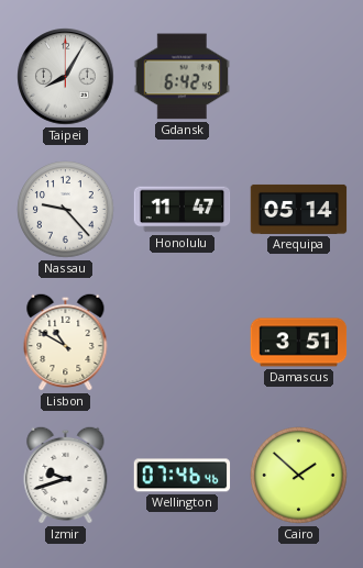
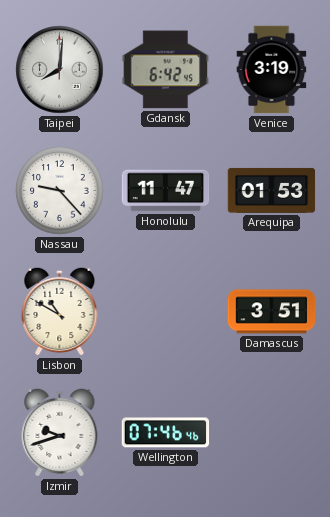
Taipei: 8:05 -> 8:01 (60, 70)
Venice: none -> 3:19 (272, 70)
Arequipa: 05:14 -> 01:53 (272, 190)
Cairo: 1:52 -> none (299, 476)
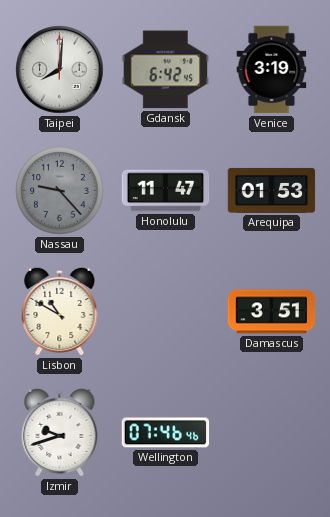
Nassau dial: white -> grey (60, 191)
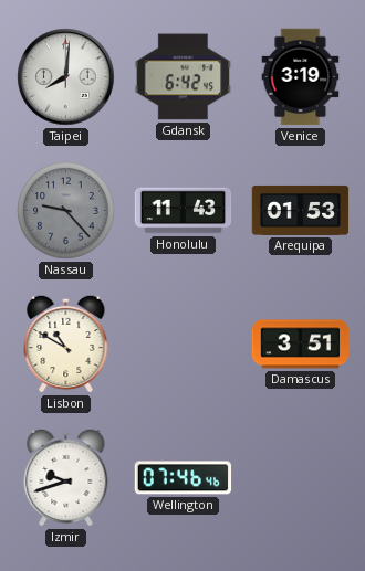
Honolulu: 11:47 -> 11:43 (184, 211)
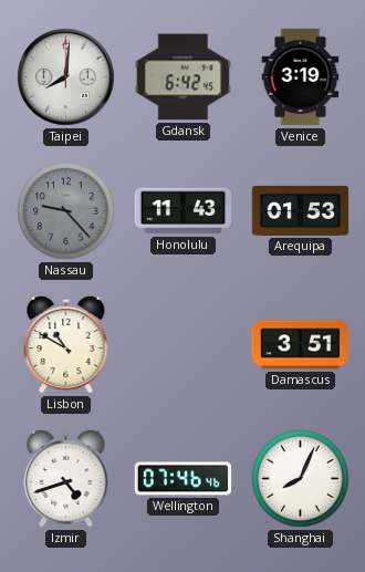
Izmir: 9:42 -> 4:42 (66, 478)
Shanghai: none -> 8:04 (301, 479)
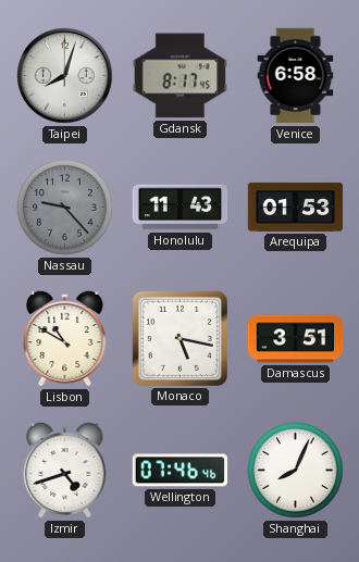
Taipei: 8:01 -> 8:03 (65, 76)
Gdansk: 6:42 -> 8:17 (181, 76)
Venice: 3:19 -> 6:58 (296, 76)
Monaco: none -> 5:17 (179, 338)
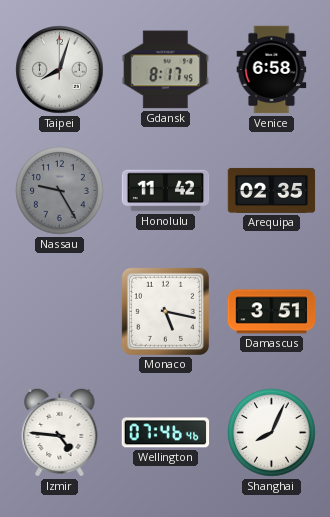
Nassau: 9:23 -> 9:25 (60, 191)
Honolulu: 11:43 -> 11:42 (166, 191)
Arequipa: 01:53 -> 02:35 (272, 190)
Lisbon: 10:50 -> none (65, 338)
Izmir: 4:42 -> 4:46 (60, 432)
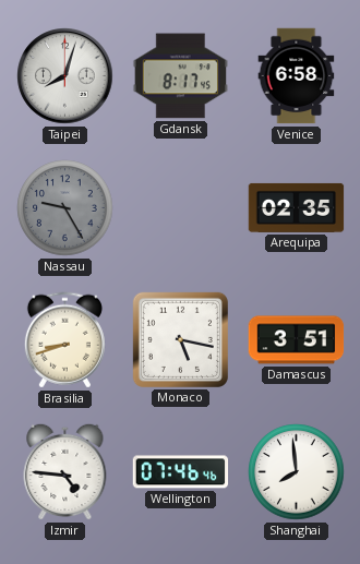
Honolulu: 11:42 -> none (166, 191)
Brasilia: none -> 8:42 (64, 340)
Shanghai: 8:04 -> 7:59 (297, 472)
